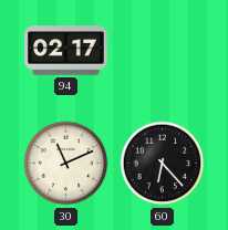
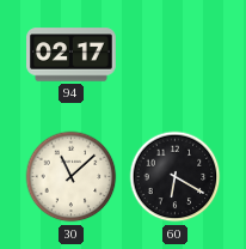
30: 11:11 -> 11:08 (72, 177)
60: 6:23 -> 6:20 (176, 177)
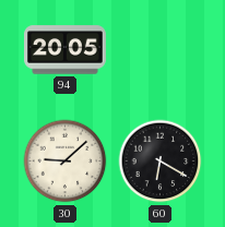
94: 02:17 -> 20:05 (66, 50)
30: 11:08 -> 9:08 (66, 162)
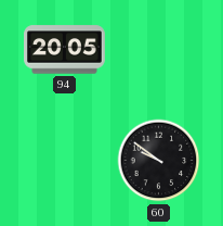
30: 9:08 -> none (66, 162)
60: 6:20 -> 9:51 (159, 161)
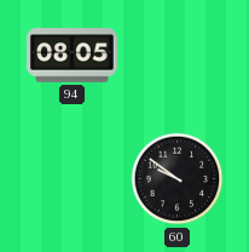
94: 20:05 -> 08:05 (73, 56)
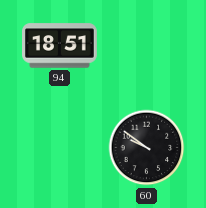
94: 08:05 -> 18:51 (60, 46)
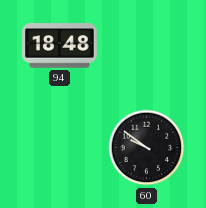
94: 18:51 -> 18:48 (60, 46)
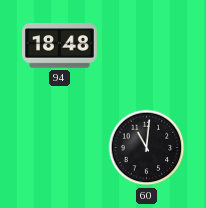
60: 9:51 -> 11:01 (147, 148)
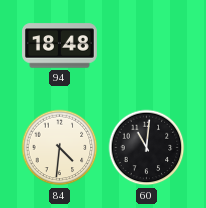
84: none -> 4:31 (60, 148)
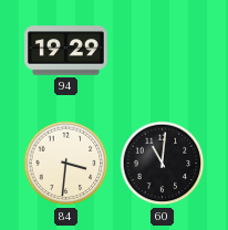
94: 18:48 -> 19:29 (66, 51)
84: 4:31 -> 3:31 (66, 164)
